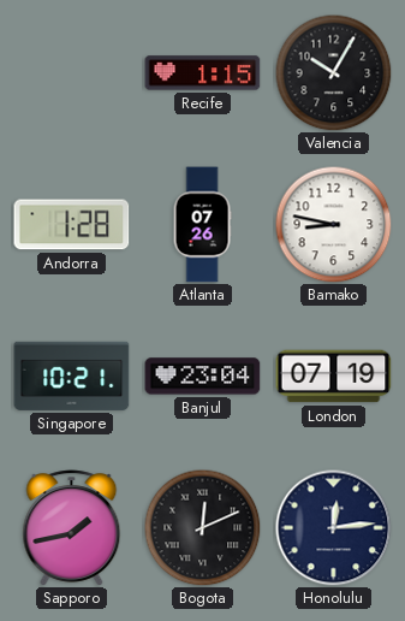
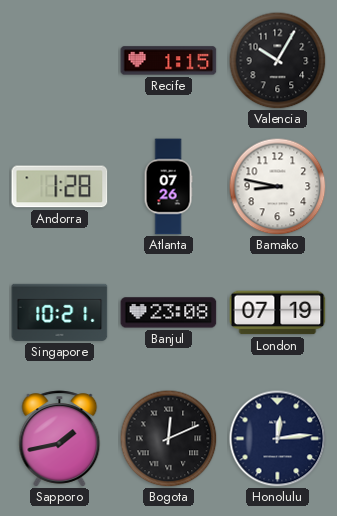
Banjul: 23:04 -> 23:08 (169, 313)
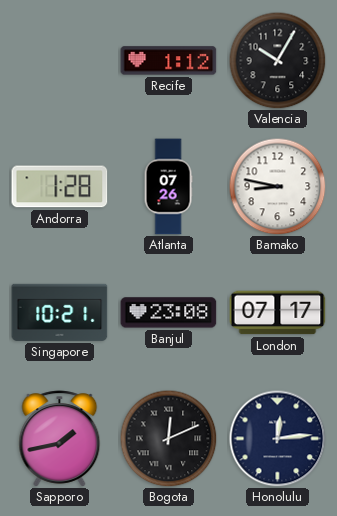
Recife: 1:15 -> 1:12 (169, 61)
London: 07:19 -> 07:17 (278, 313)
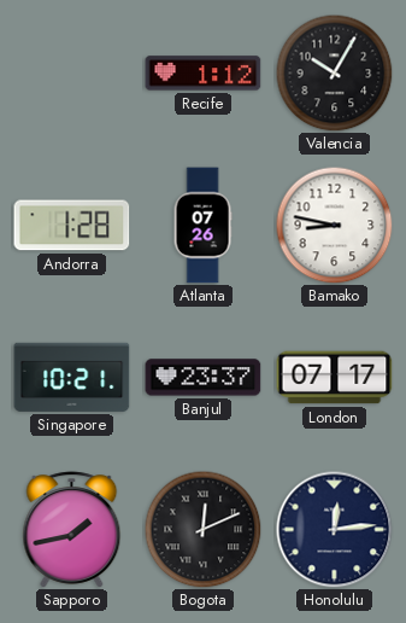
Banjul: 23:08 -> 23:37 (204, 378)
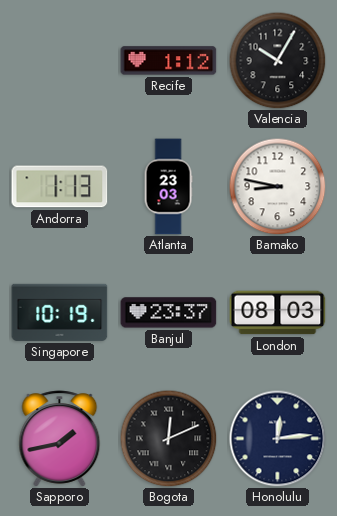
Andorra: 1:28 -> 1:13 (60, 187)
Atlanta: 07:26 -> 23:03 (168, 187)
Singapore: 10:21 -> 10:19 (60, 312)
London: 07:17 -> 08:03 (278, 313)
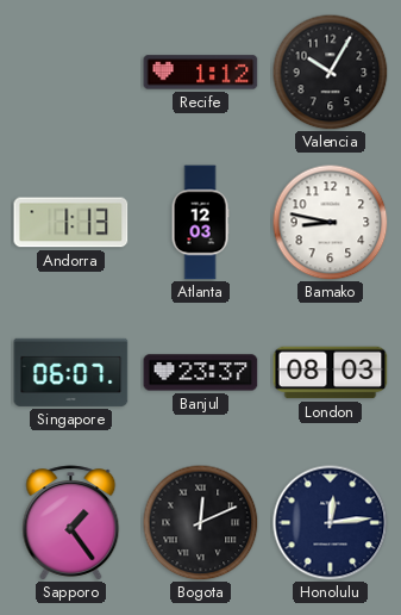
Atlanta: 23:03 -> 12:03 (200, 223)
Singapore: 10:19 -> 06:07 (71, 372)
Sapporo: 1:43 -> 1:24 (71, 523)
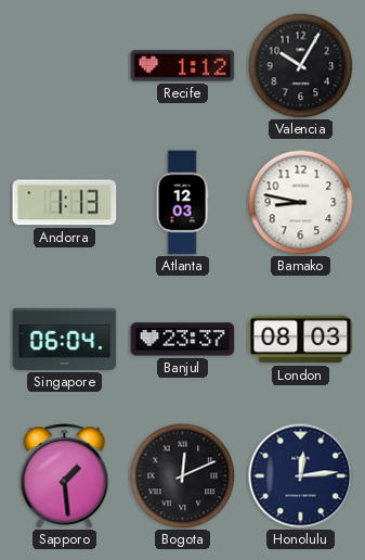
Singapore: 06:07 -> 06:04 (65, 339)
Sapporo: 1:24 -> 1:29 (65, 476)
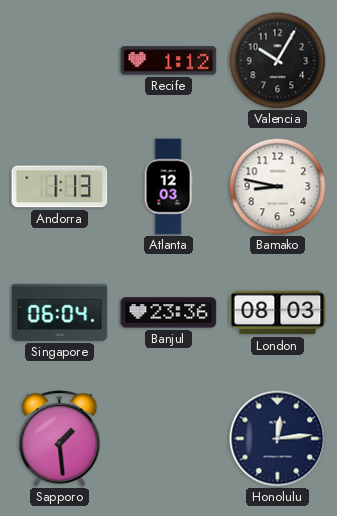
Banjul: 23:37 -> 23:36 (169, 313)
Bogota: 12:11 -> none (182, 475)
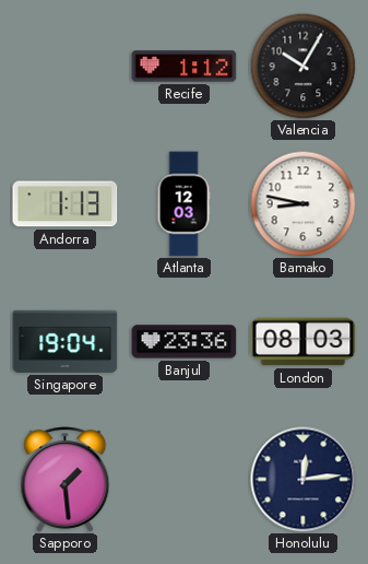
Singapore: 06:04 -> 19:04 (66, 341)
